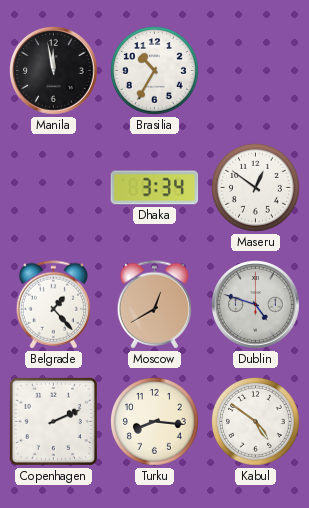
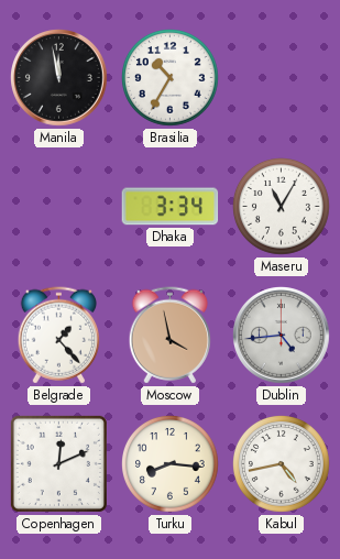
Maseru: 12:51 -> 11:05 (282, 207)
Moscow: 12:40 -> 3:58 (169, 336)
Dublin: 4:48 -> 4:44 (282, 336)
Copenhagen: 2:11 -> 12:11 (58, 463)
Kabul: 4:51 -> 4:43 (282, 464)
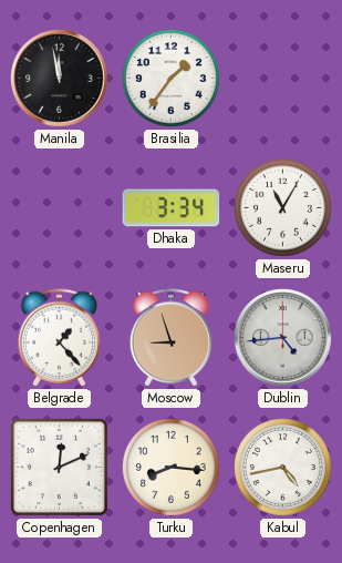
Brasilia: 10:35 -> 1:36 (172, 79)
Moscow: 3:58 -> 8:57 (170, 338)
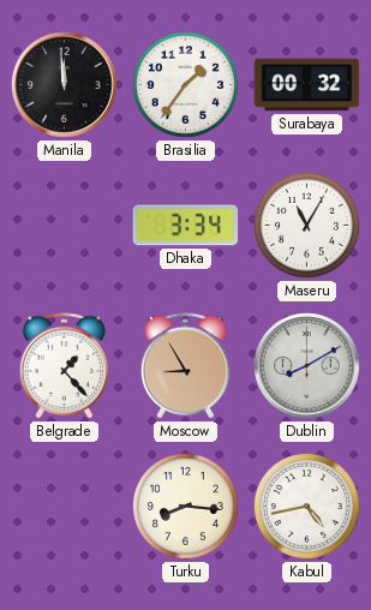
Manila: 11:58 -> 11:59 (65, 85)
Surabaya: none -> 00:32 (307, 85)
Moscow: 8:57 -> 8:55 (185, 366)
Dublin: 4:44 -> 8:10 (307, 366)
Copenhagen: 12:11 -> none (59, 467)
